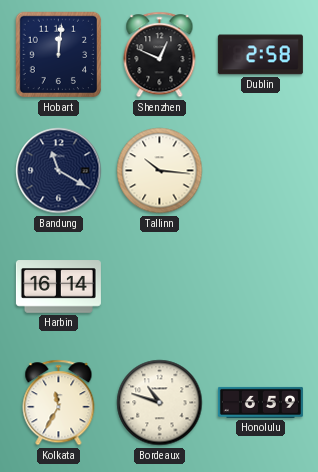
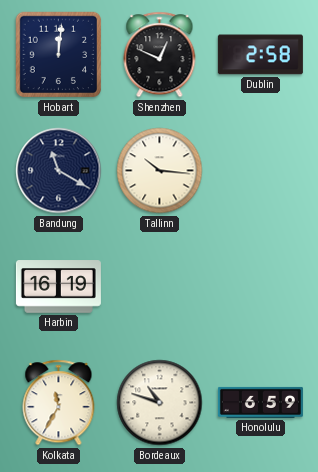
Harbin: 16:14 -> 16:19 (58, 287)
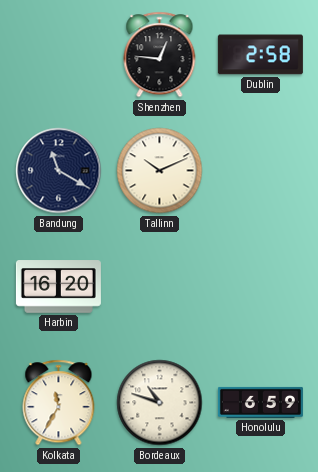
Hobart: 12:01 -> none (59, 55)
Shenzhen: 12:49 -> 12:46 (160, 55)
Tallinn: 10:16 -> 10:11 (160, 171)
Harbin: 16:19 -> 16:20 (58, 287)
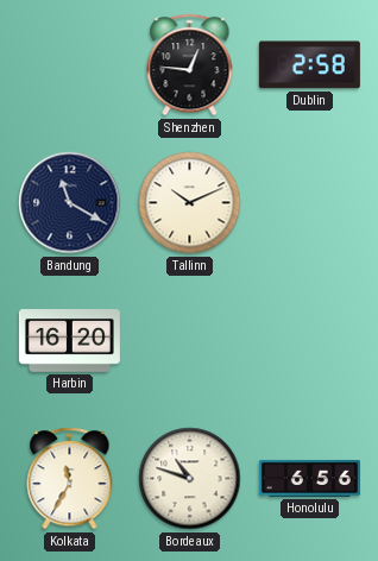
Honolulu: 6:59 -> 6:56 (309, 478)
